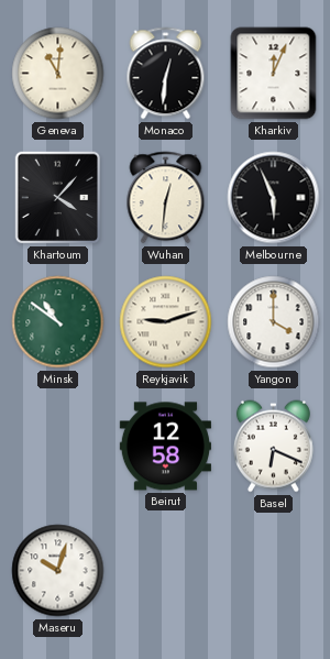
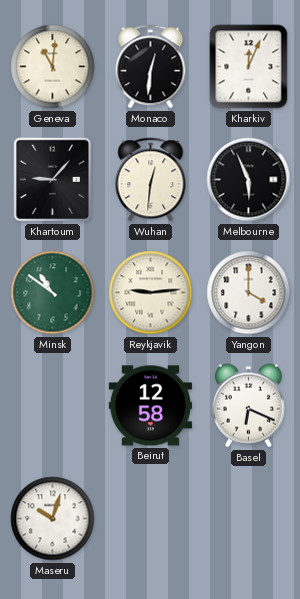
Khartoum: 4:07 -> 9:07 (53, 180)
Reykjavik: 9:12 -> 9:14 (151, 293)
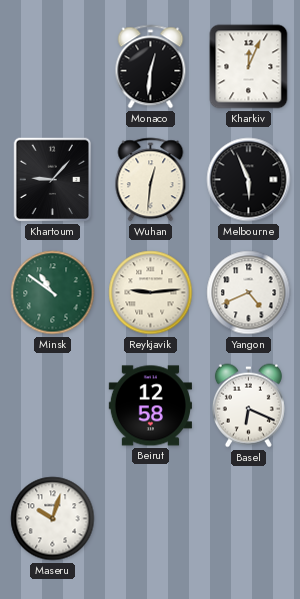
Geneva: 11:01 -> none (53, 67)
Yangon: 4:00 -> 4:41 (249, 293)
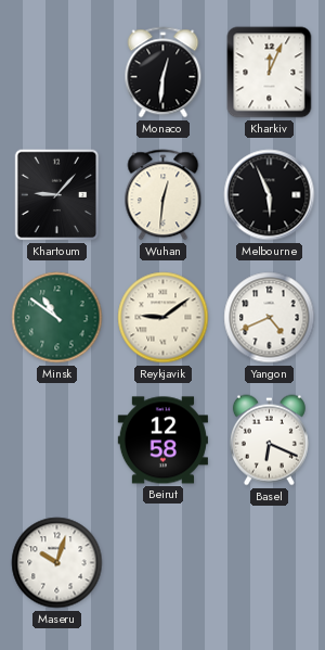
Reykjavik: 9:14 -> 9:09 (164, 318)
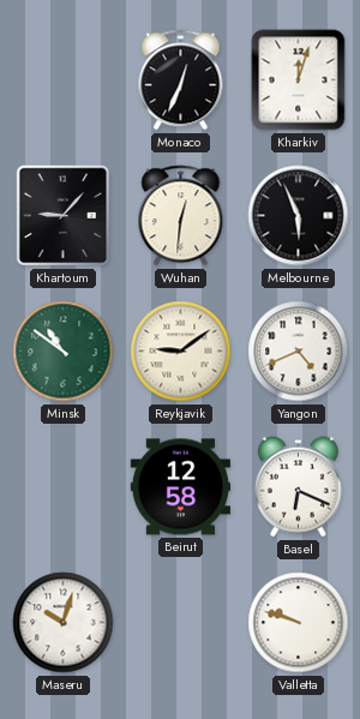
Monaco: 12:31 -> 12:34 (181, 80)
Kharkiv: 12:04 -> 12:03 (299, 80)
Valletta: none -> 9:48 (299, 623)
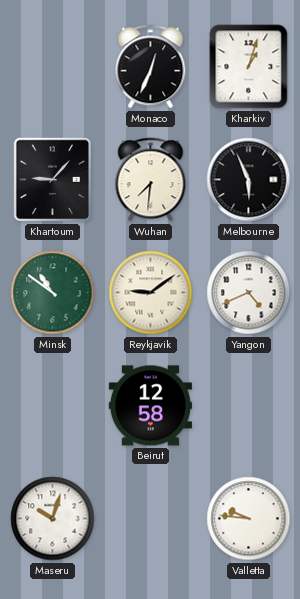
Kharkiv: 12:03 -> 1:03 (249, 67)
Wuhan: 12:31 -> 7:31 (151, 180)
Basel: 6:19 -> none (298, 487)
Valletta: 9:48 -> 9:46 (249, 519)
